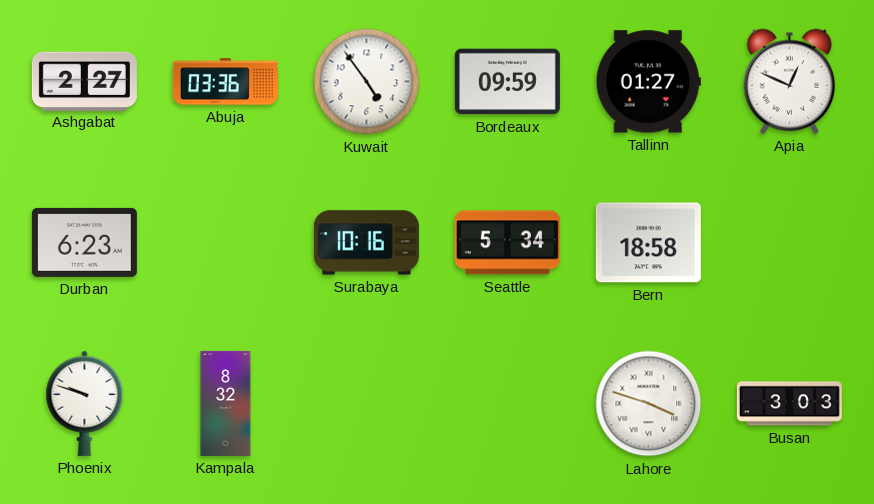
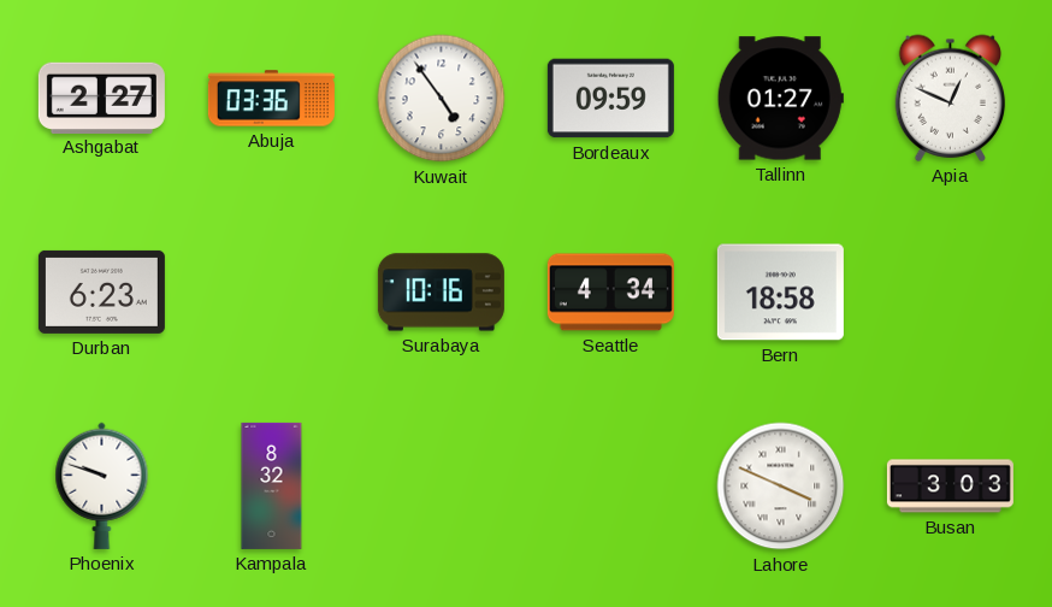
Seattle: 5:34 -> 4:34 (610, 293)
Lahore: 3:48 -> 3:49 (781, 487)
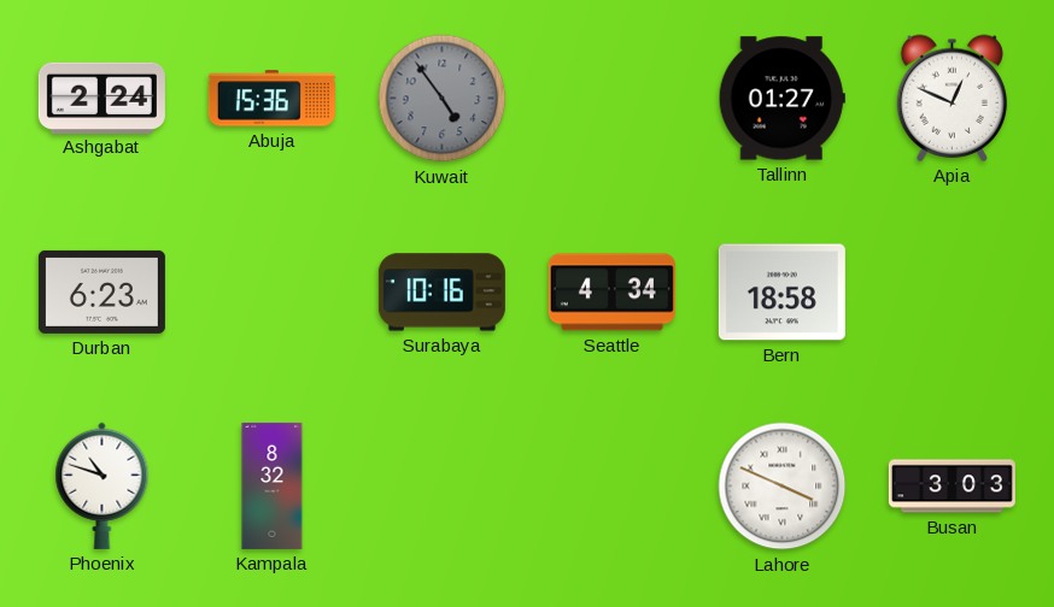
Ashgabat: 2:27 -> 2:24 (101, 98)
Abuja: 03:36 -> 15:36 (271, 99)
Kuwait dial: white -> grey (443, 99)
Bordeaux: 09:59 -> none (610, 99)
Phoenix: 9:48 -> 10:48 (103, 485)
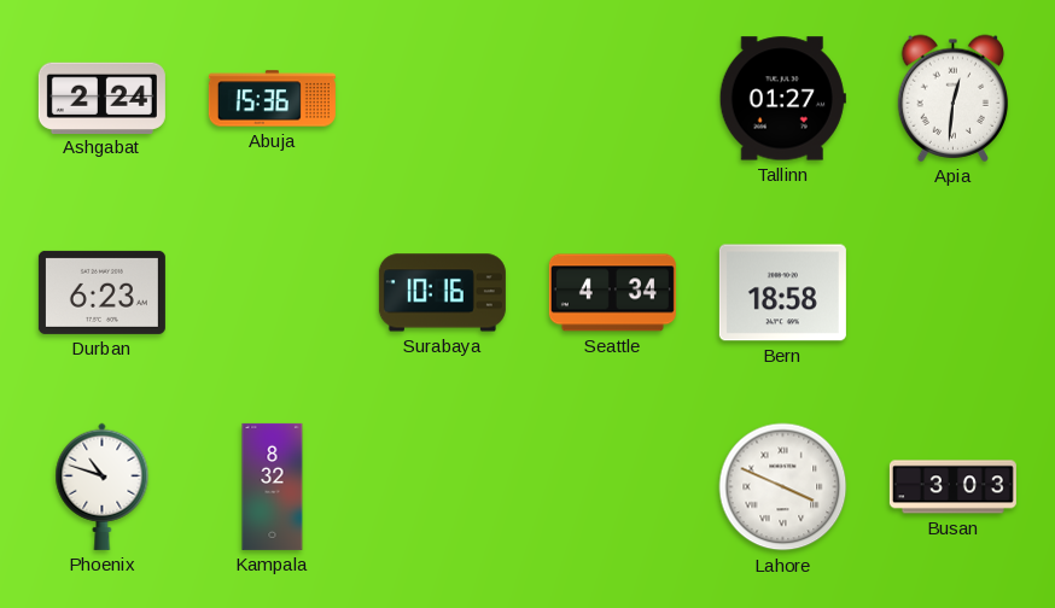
Kuwait: 4:54 -> none (443, 99)
Apia: 12:49 -> 12:31 (954, 98)
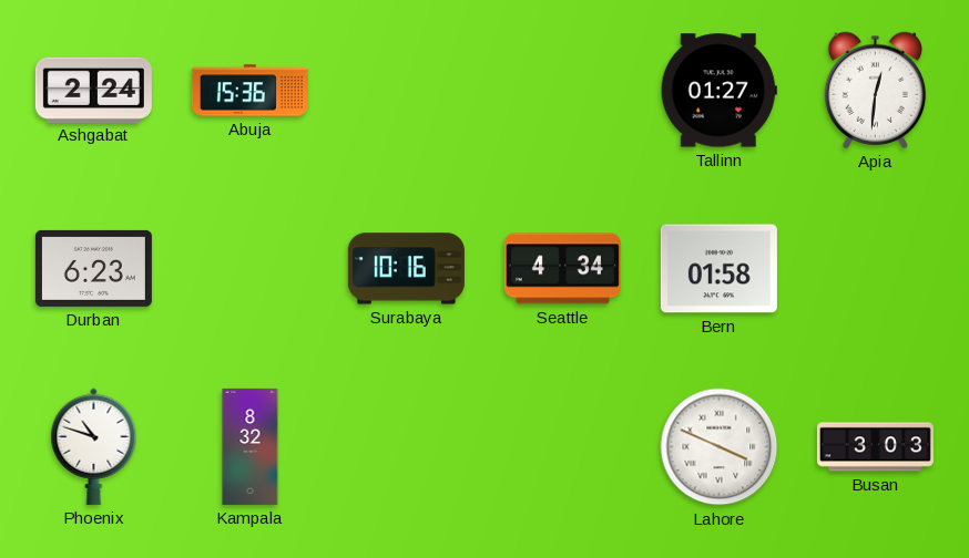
Bern: 18:58 -> 01:58 (718, 269)
